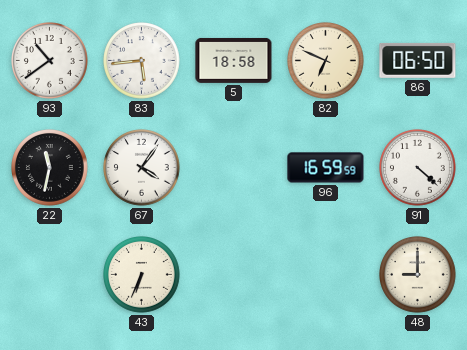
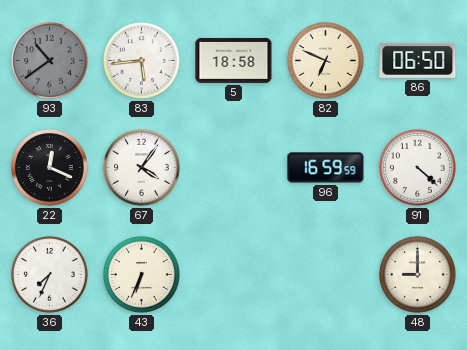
93 dial: white -> grey (50, 61)
22: 11:32 -> 12:19 (50, 168)
36: none -> 7:34 (50, 275)
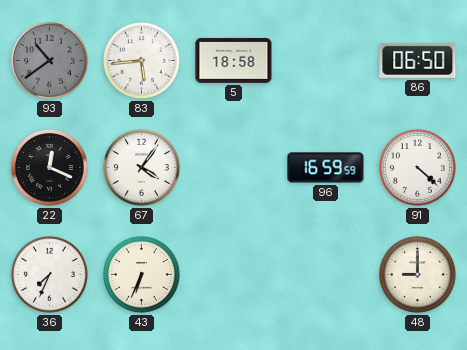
82: 6:49 -> none (326, 61)
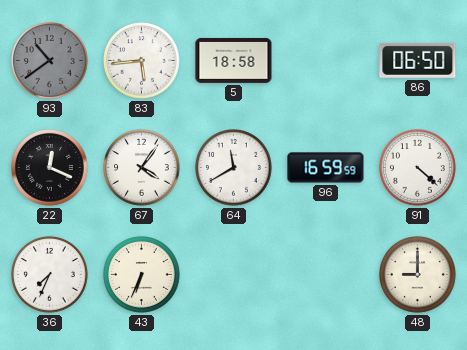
64: none -> 11:40 (234, 168)
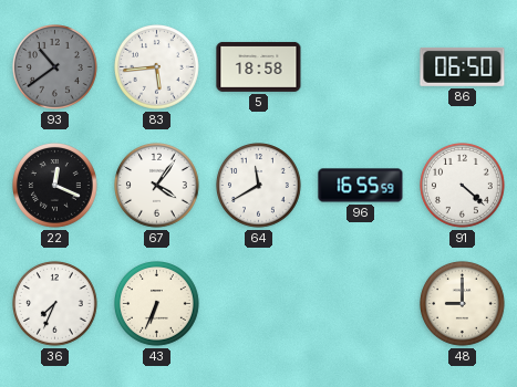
96: 16:59 -> 16:55 (361, 186)
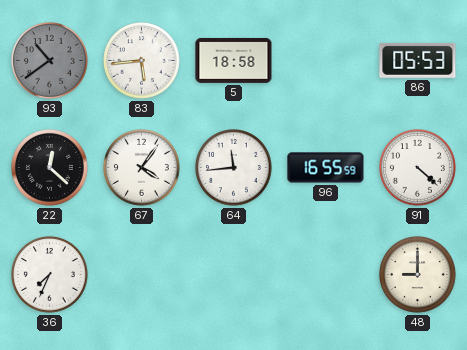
86: 06:50 -> 05:53 (418, 60)
22: 12:19 -> 12:22 (50, 168)
64: 11:40 -> 11:44 (234, 168)
43: 6:34 -> none (157, 304)
